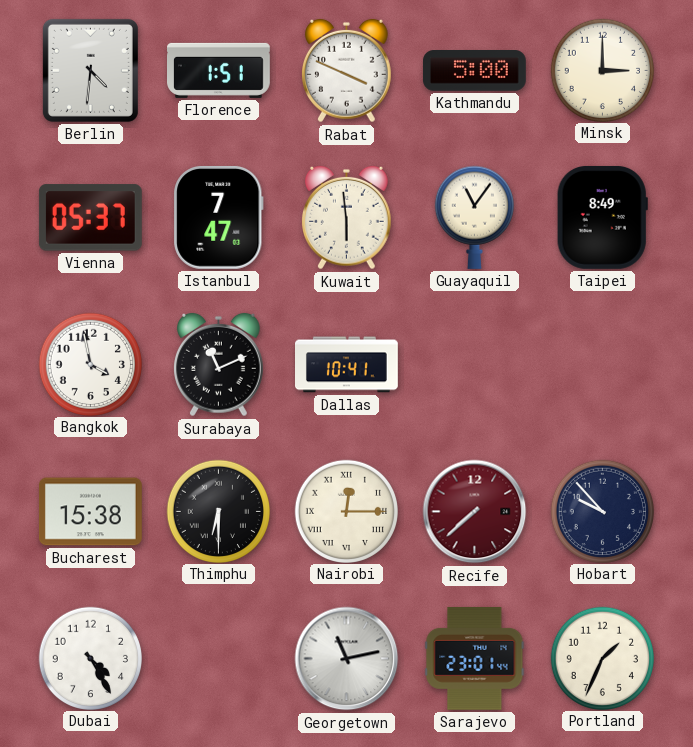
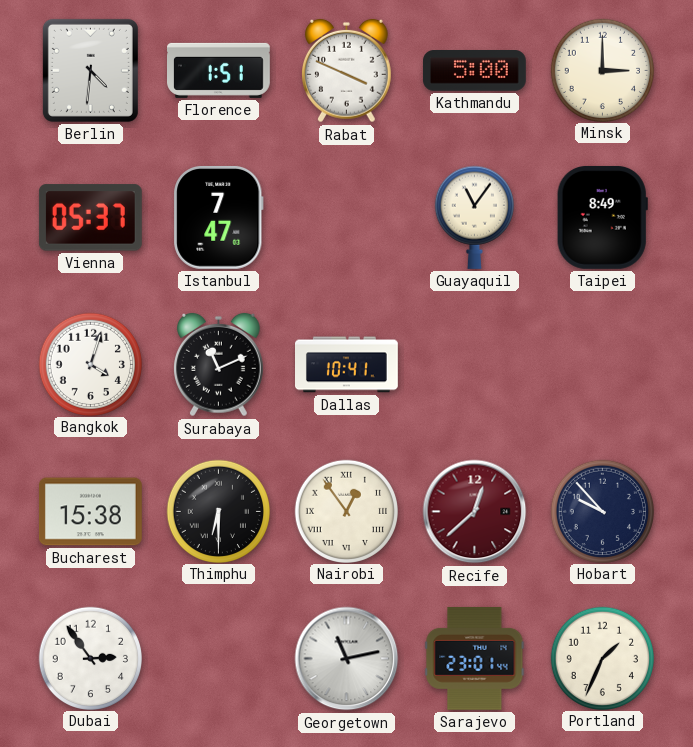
Kuwait: 5:59 -> none (347, 218)
Bangkok: 3:58 -> 4:03 (90, 364)
Nairobi: 12:15 -> 12:54 (346, 511)
Recife: 7:38 -> 12:38 (475, 512)
Dubai: 4:25 -> 2:54 (90, 658)
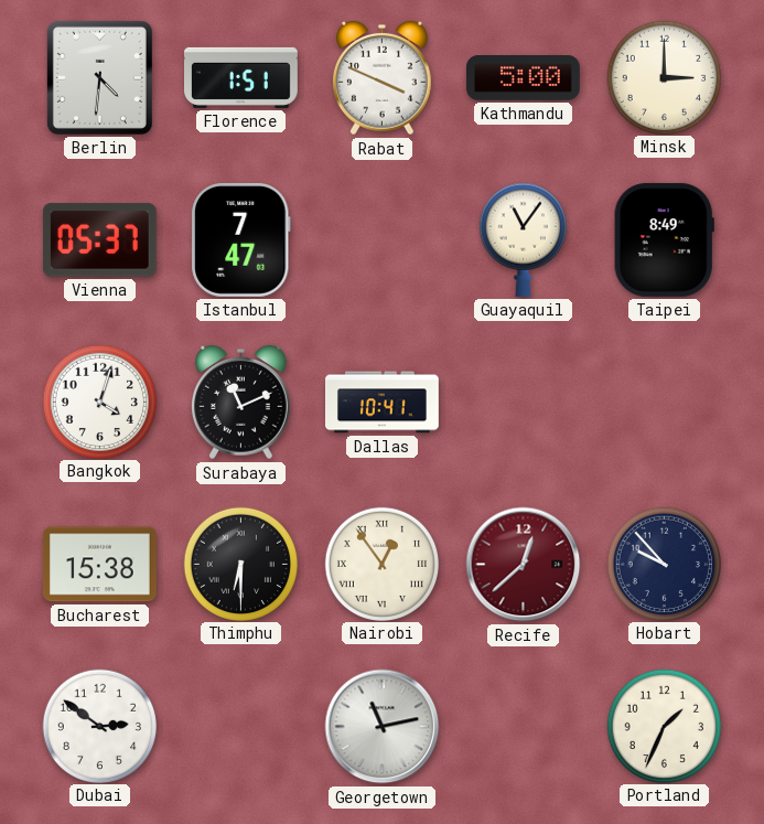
Dubai: 2:54 -> 2:51 (99, 726)
Sarajevo: 23:01 -> none (475, 658)
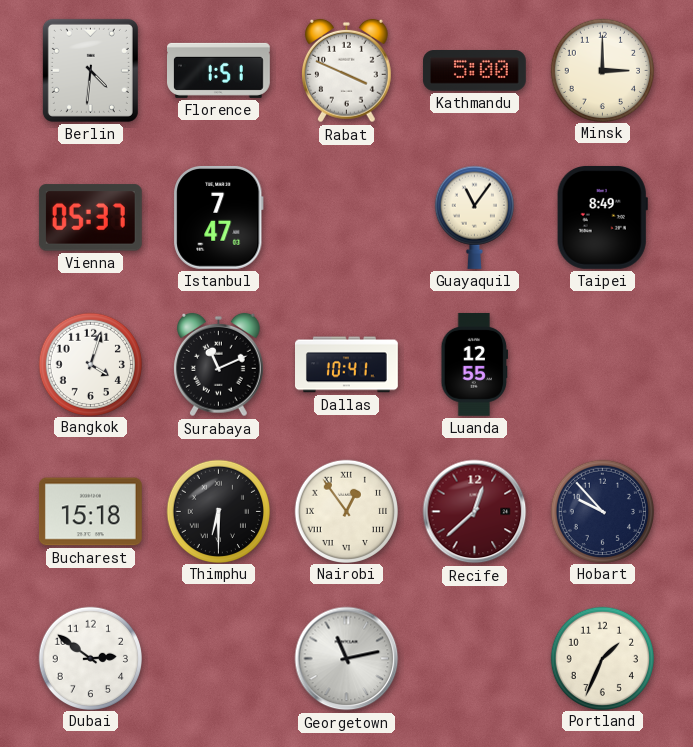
Luanda: none -> 12:55 (475, 365)
Bucharest: 15:38 -> 15:18 (90, 512)
